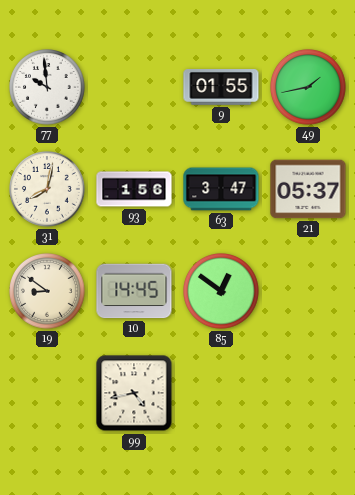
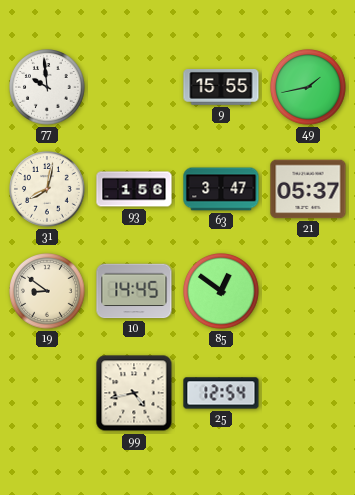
9: 01:55 -> 15:55 (221, 88)
25: none -> 12:54 (221, 393)
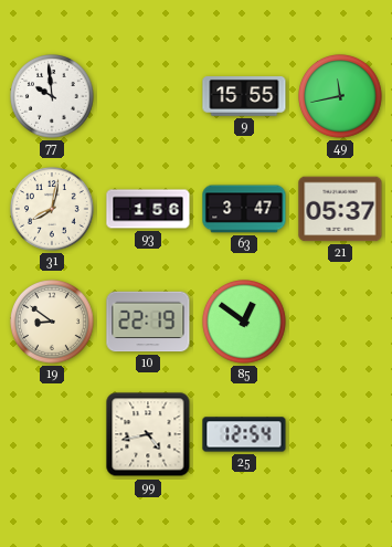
49: 1:43 -> 11:43 (341, 97)
10: 14:45 -> 22:19 (148, 322)
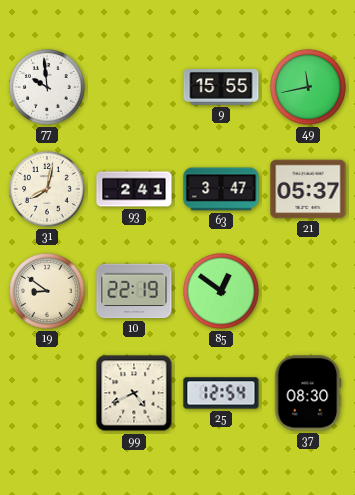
93: 1:56 -> 2:41 (134, 189)
99: 4:43 -> 4:41 (134, 393)
37: none -> 08:30 (308, 393)
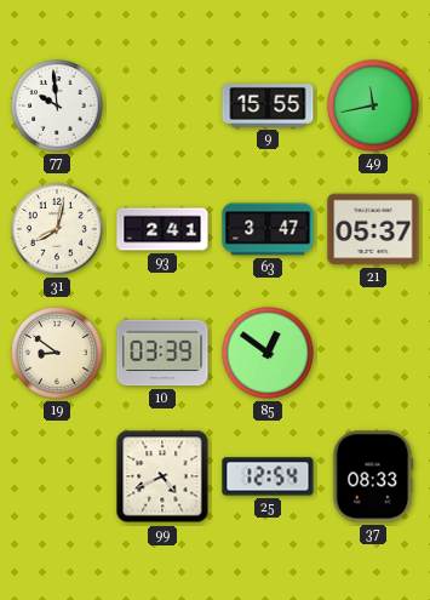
10: 22:19 -> 03:39 (162, 353)
37: 08:30 -> 08:33 (373, 476)
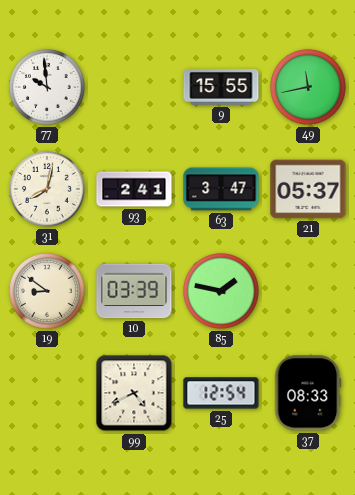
85: 12:51 -> 1:47 (222, 292)
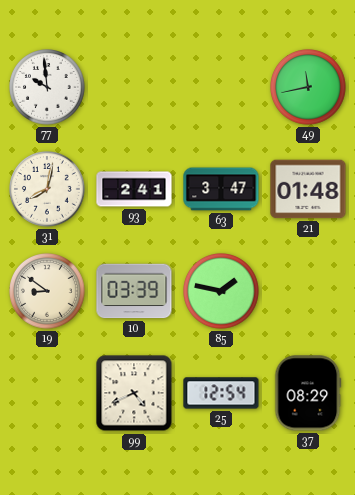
9: 15:55 -> none (221, 88)
21: 05:37 -> 01:48 (308, 189)
37: 08:33 -> 08:29 (308, 393)
